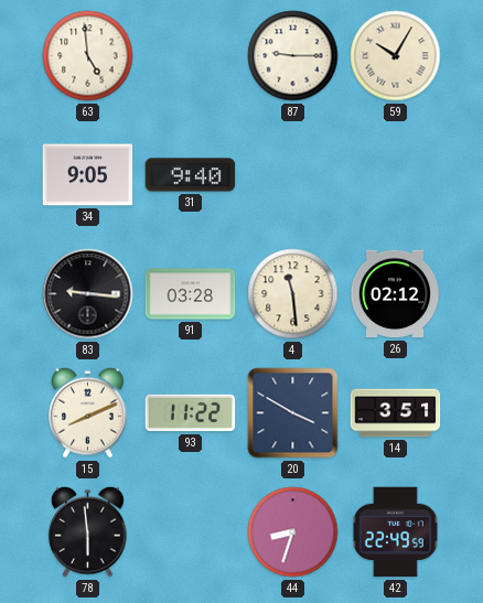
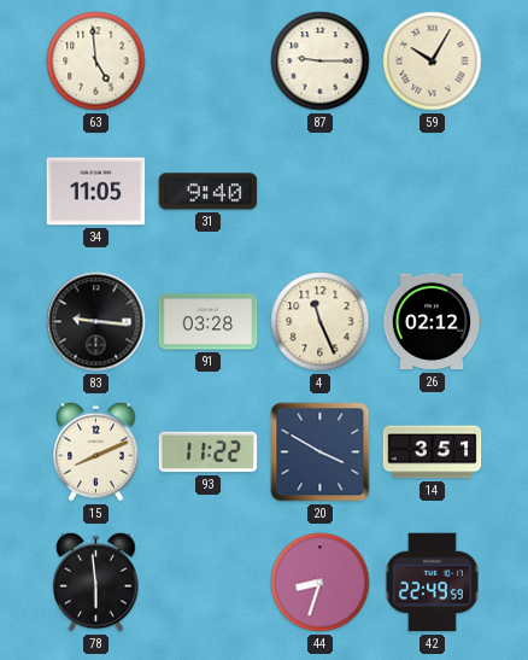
34: 9:05 -> 11:05 (96, 192)
4: 11:29 -> 11:26 (321, 322)
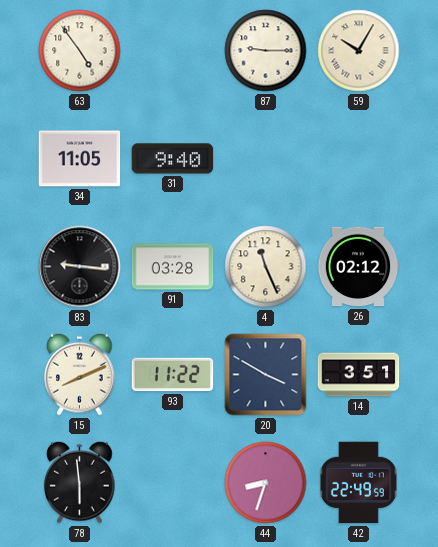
63: 4:59 -> 4:54 (80, 51)
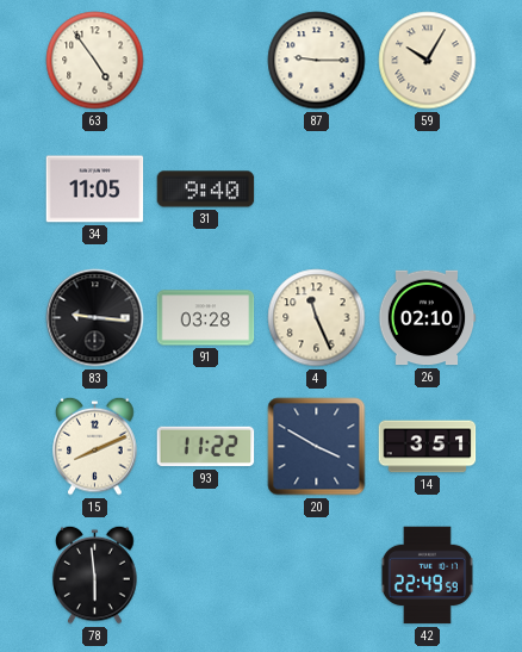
26: 02:12 -> 02:10 (427, 318)
44: 8:33 -> none (266, 483)
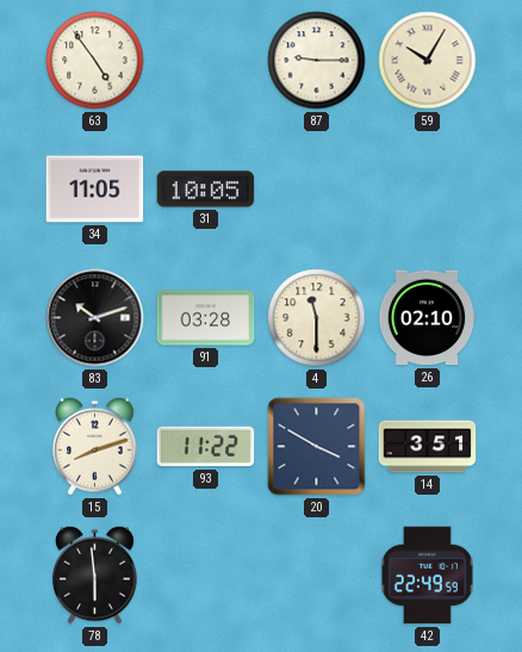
31: 9:40 -> 10:05 (206, 190)
83: 9:16 -> 10:12 (95, 318)
4: 11:26 -> 11:30 (317, 318)
15: 8:11 -> 8:12 (95, 446)
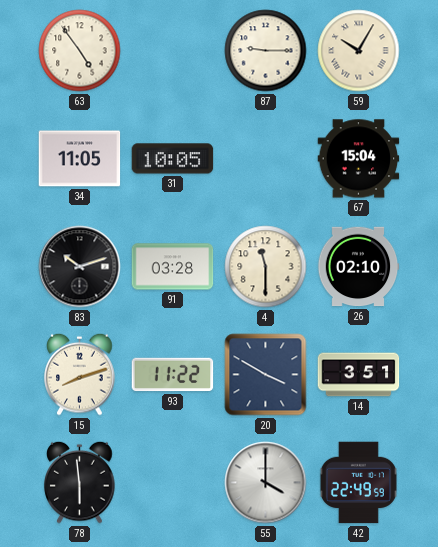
67: none -> 15:04 (359, 159)
55: none -> 4:00 (266, 483)
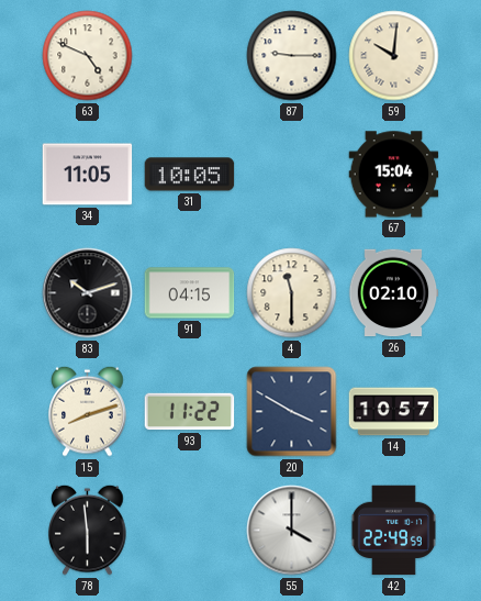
63: 4:54 -> 4:49 (88, 56)
59: 10:05 -> 10:01 (394, 56)
91: 03:28 -> 04:15 (190, 293)
14: 3:51 -> 10:57 (394, 412)
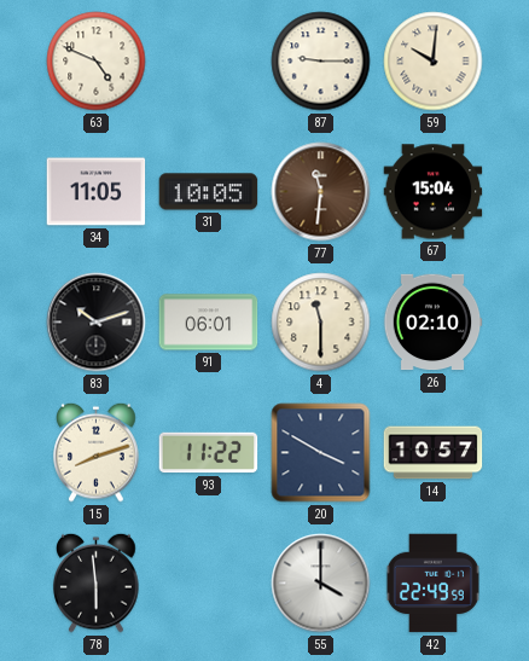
77: none -> 11:31 (321, 192)
91: 04:15 -> 06:01 (209, 323)
